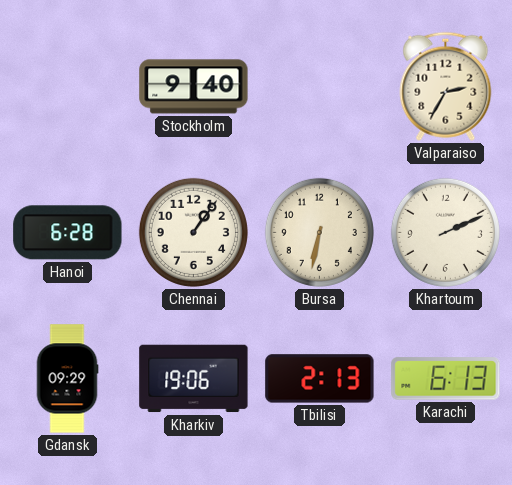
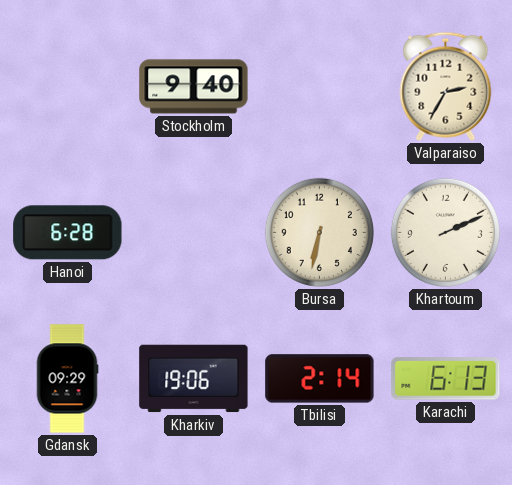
Chennai: 1:06 -> none (193, 232)
Tbilisi: 2:13 -> 2:14 (320, 379)
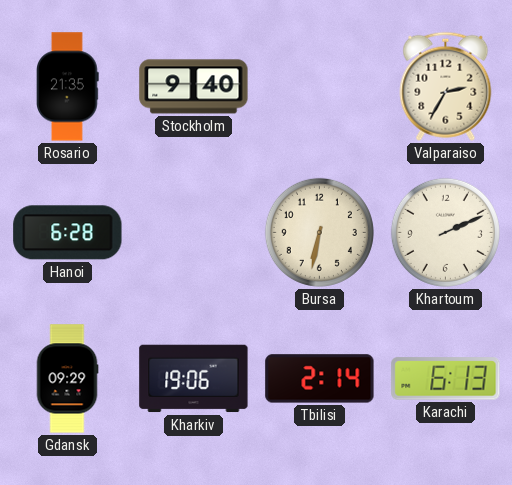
Rosario: none -> 21:35 (68, 87)
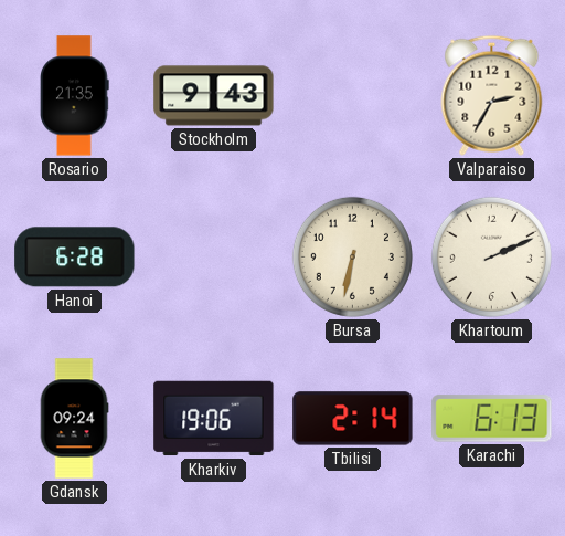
Stockholm: 9:40 -> 9:43 (214, 96)
Gdansk: 09:29 -> 09:24 (74, 419)
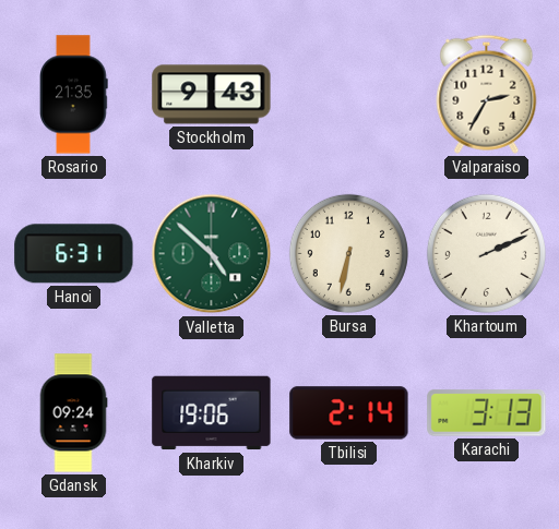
Hanoi: 6:28 -> 6:31 (74, 254)
Valletta: none -> 4:52 (212, 254)
Karachi: 6:13 -> 3:13 (487, 413)
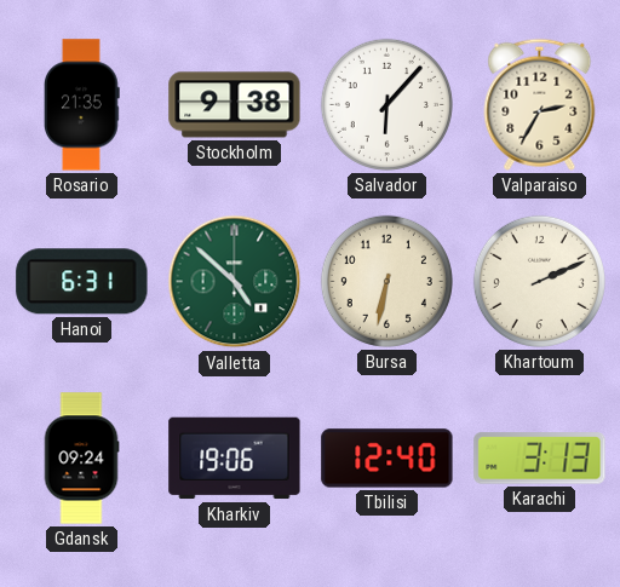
Stockholm: 9:43 -> 9:38 (235, 105)
Salvador: none -> 6:07 (386, 104)
Tbilisi: 2:14 -> 12:40 (387, 459)
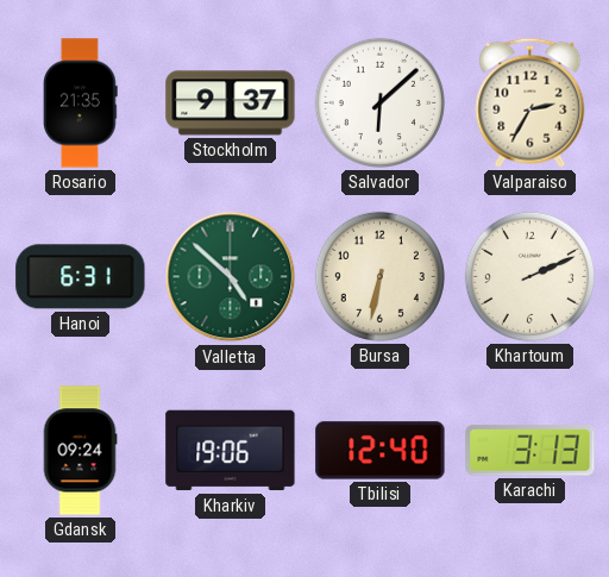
Stockholm: 9:38 -> 9:37 (231, 104)
Salvador: 6:07 -> 6:08 (379, 102)
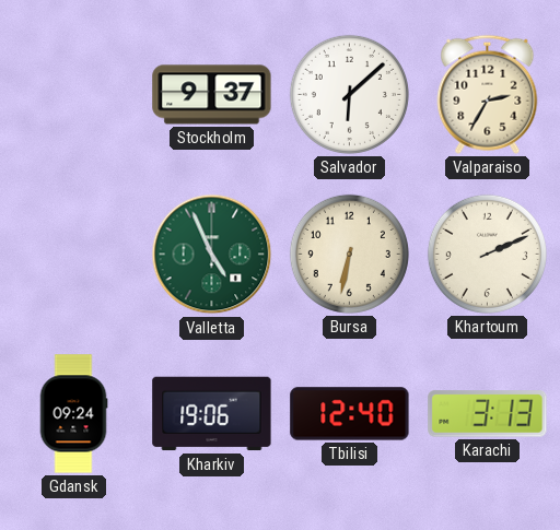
Rosario: 21:35 -> none (81, 104)
Hanoi: 6:31 -> none (81, 277)
Valletta: 4:52 -> 4:56 (212, 255)
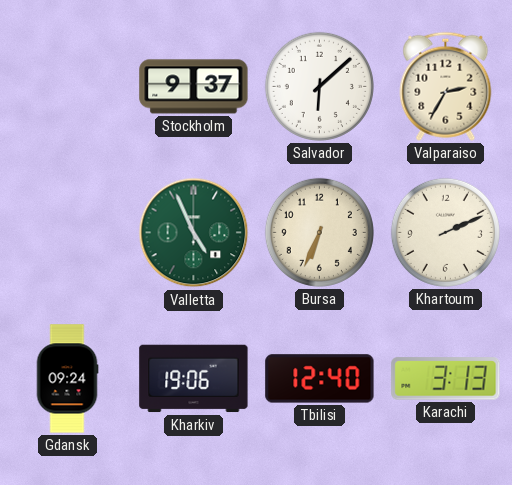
Bursa: 6:32 -> 6:34 (319, 232)
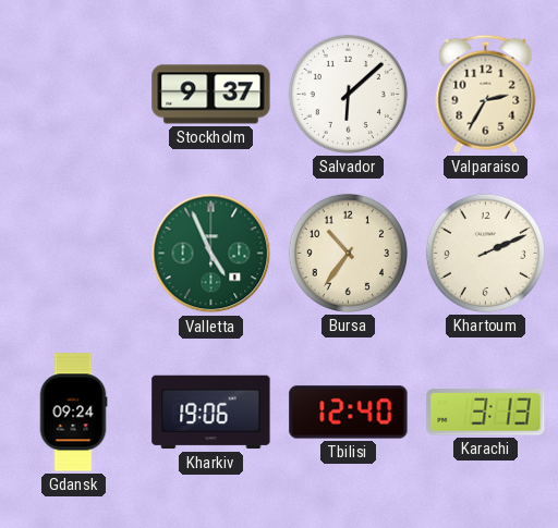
Bursa: 6:34 -> 10:36 (348, 253)
